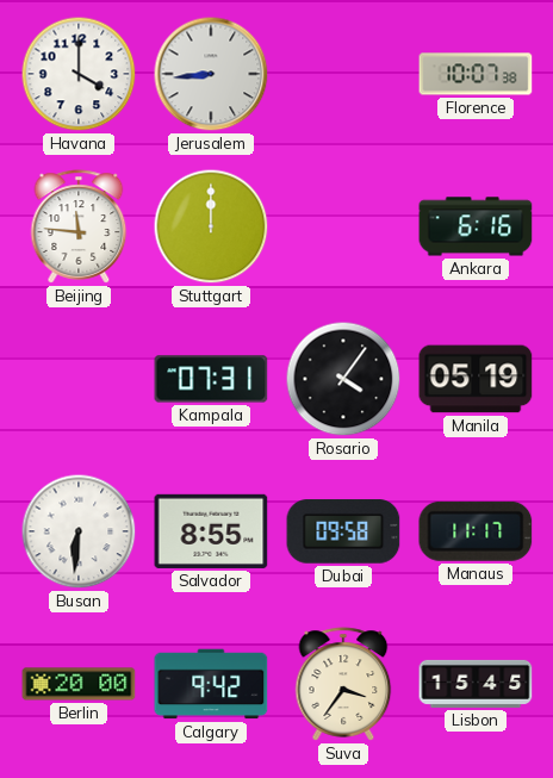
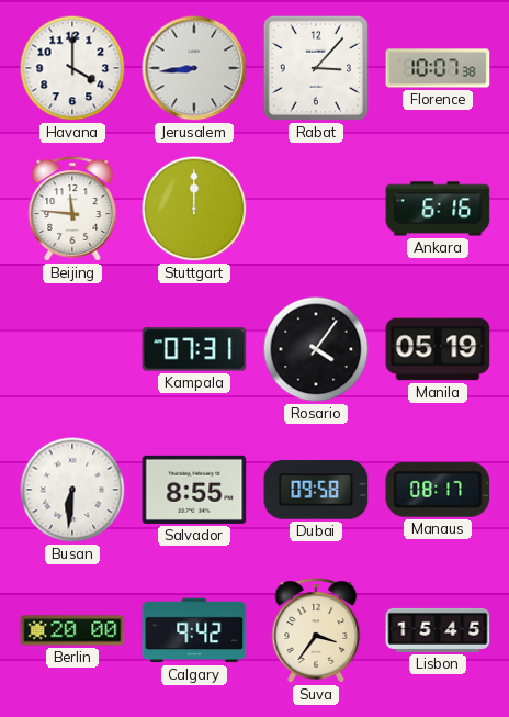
Rabat: none -> 3:07 (316, 68)
Manaus: 11:17 -> 08:17 (438, 490)
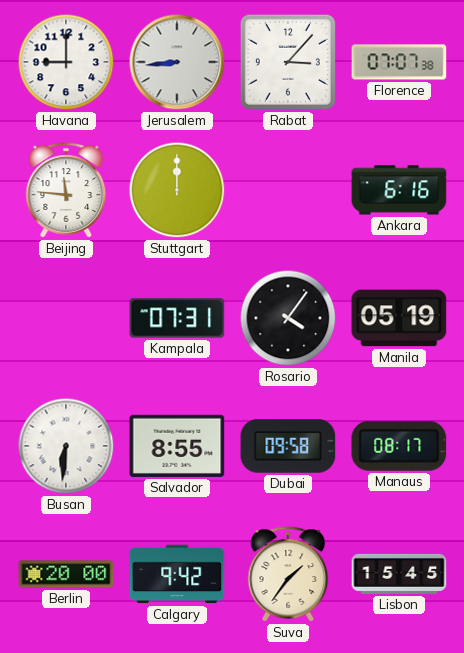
Havana: 4:00 -> 9:00 (66, 62)
Florence: 10:07 -> 07:07 (399, 62)
Suva: 3:36 -> 1:36 (288, 574)
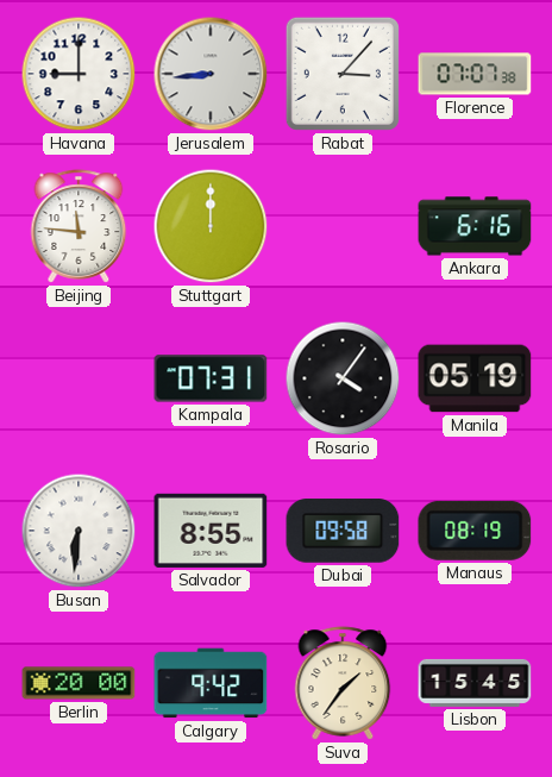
Manaus: 08:17 -> 08:19 (475, 531)
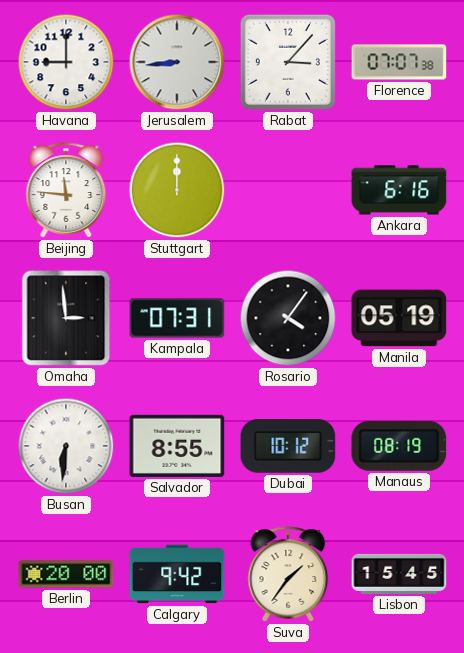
Omaha: none -> 2:59 (66, 318)
Dubai: 09:58 -> 10:12 (288, 446)
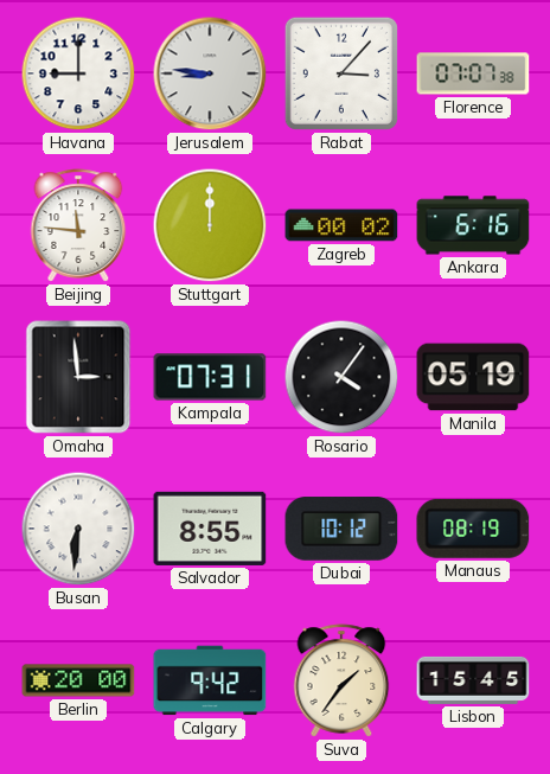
Jerusalem: 8:44 -> 8:46 (210, 73)
Zagreb: none -> 00:02 (341, 225)
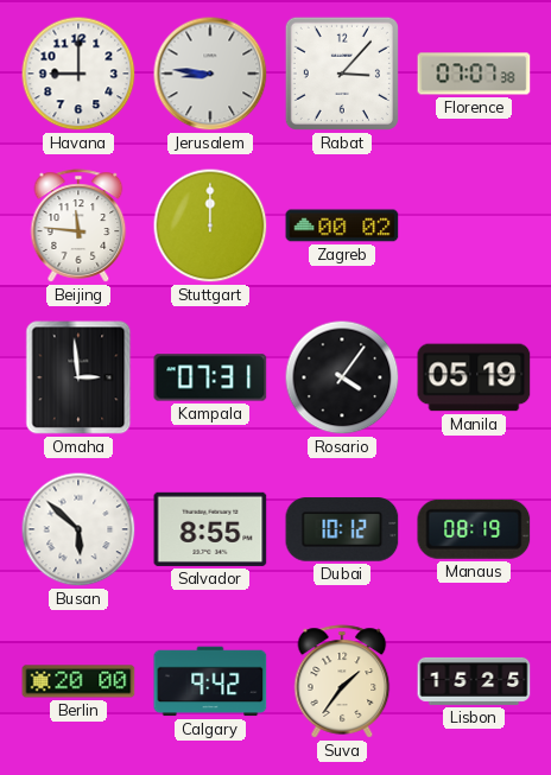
Ankara: 6:16 -> none (473, 225)
Busan: 6:31 -> 5:52 (78, 529)
Lisbon: 15:45 -> 15:25 (474, 681)
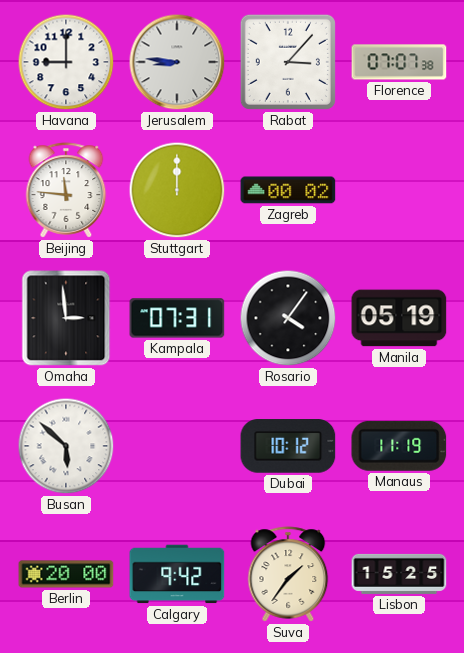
Salvador: 8:55 -> none (210, 529)
Manaus: 08:19 -> 11:19 (399, 446)
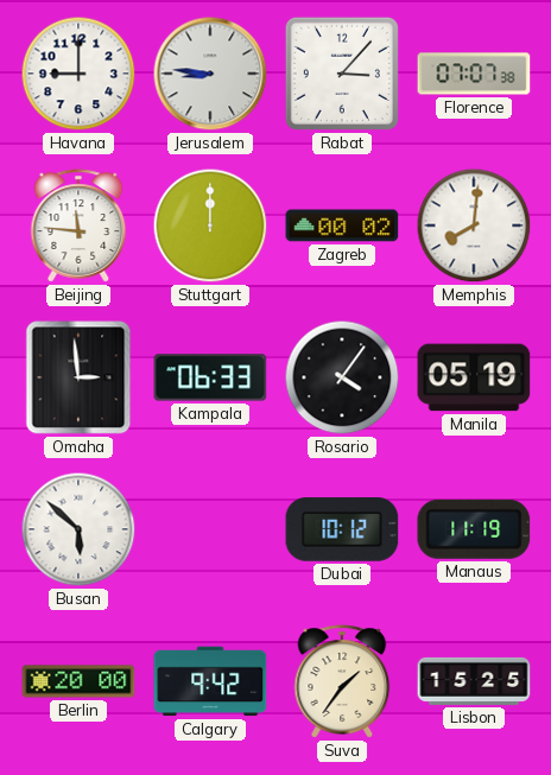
Memphis: none -> 8:01 (474, 225)
Kampala: 07:31 -> 06:33 (210, 377)
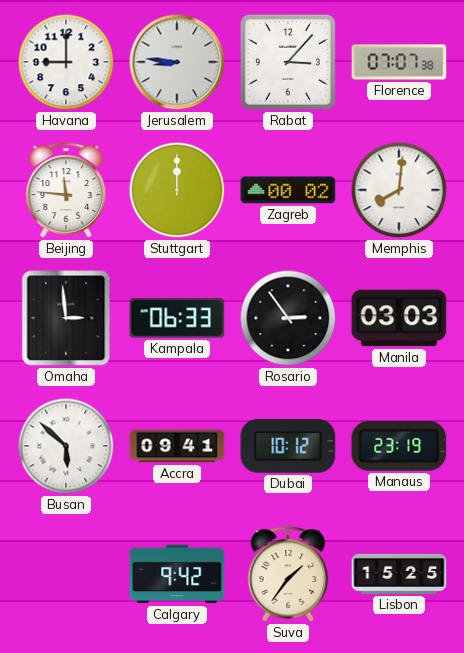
Rosario: 4:06 -> 2:54 (288, 318)
Manila: 05:19 -> 03:03 (399, 318)
Accra: none -> 09:41 (177, 446)
Manaus: 11:19 -> 23:19 (399, 446)
Berlin: 20:00 -> none (78, 681)
